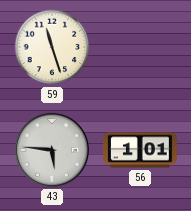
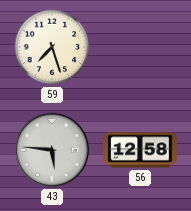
59: 11:27 -> 7:27 (52, 47)
56: 1:01 -> 12:58 (141, 150)
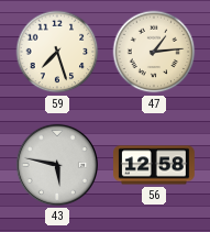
47: none -> 1:14 (154, 52)
43: 5:46 -> 5:47 (57, 165)
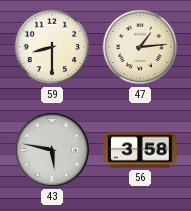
59: 7:27 -> 8:30 (52, 47)
56: 12:58 -> 3:58 (141, 150)
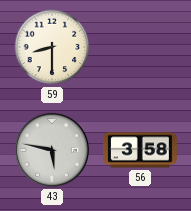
47: 1:14 -> none (140, 47)
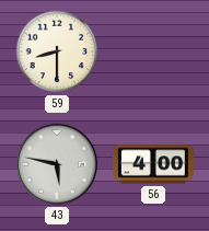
56: 3:58 -> 4:00 (154, 164)
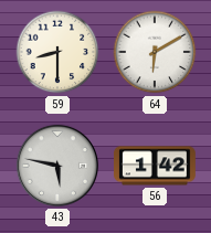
64: none -> 6:10 (155, 52)
56: 4:00 -> 1:42 (156, 166)
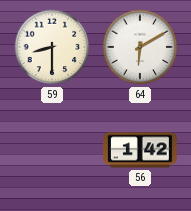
43: 5:47 -> none (57, 166)
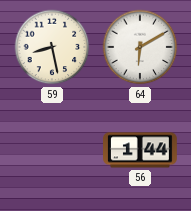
59: 8:30 -> 8:28 (52, 47)
56: 1:42 -> 1:44 (141, 150)
